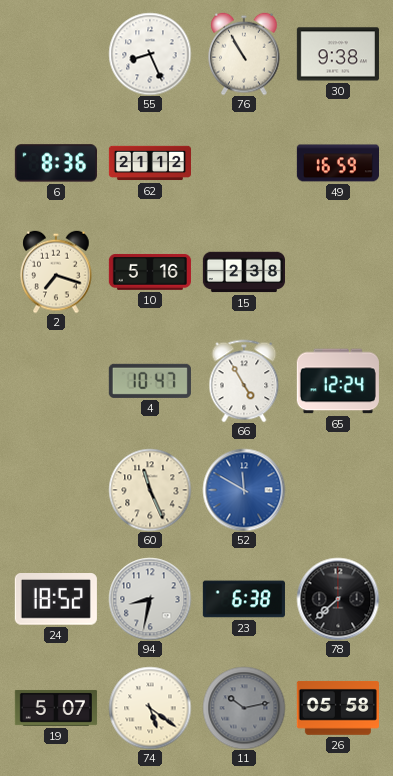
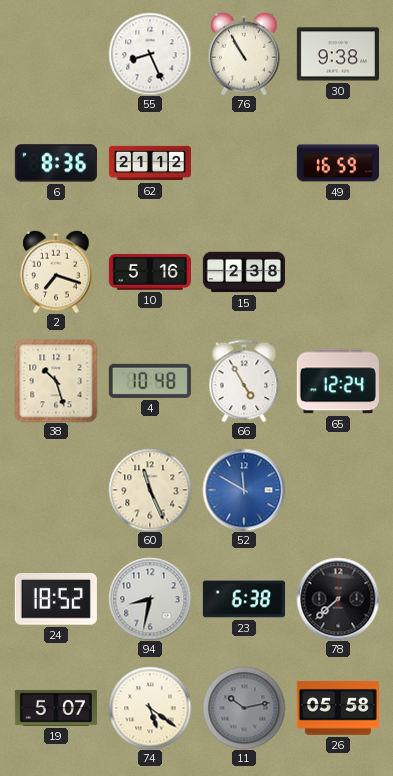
38: none -> 10:27 (56, 381)
4: 10:47 -> 10:48 (150, 381)
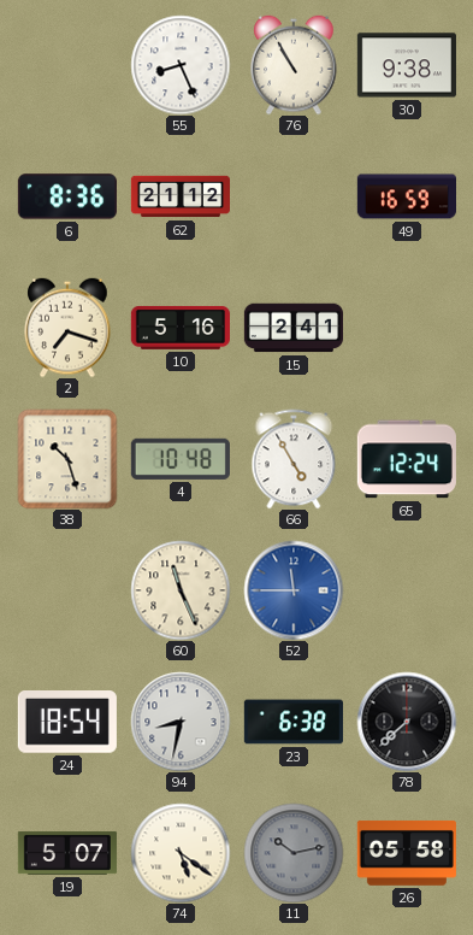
15: 2:38 -> 2:41 (292, 328)
52: 11:50 -> 11:45 (294, 590)
24: 18:52 -> 18:54 (67, 723)
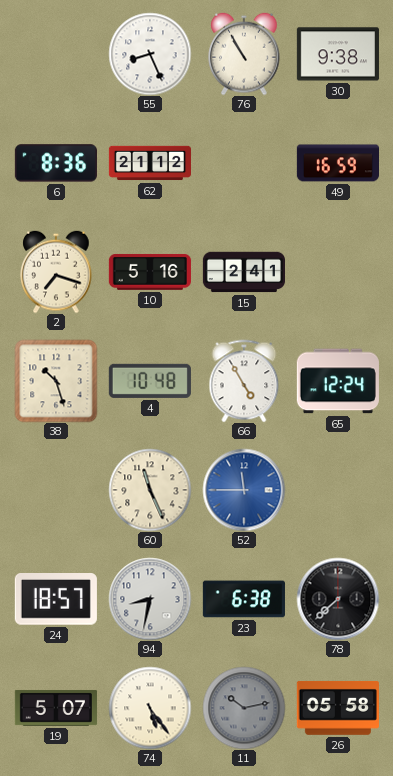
24: 18:54 -> 18:57 (56, 600)
74: 5:21 -> 5:24 (150, 708)
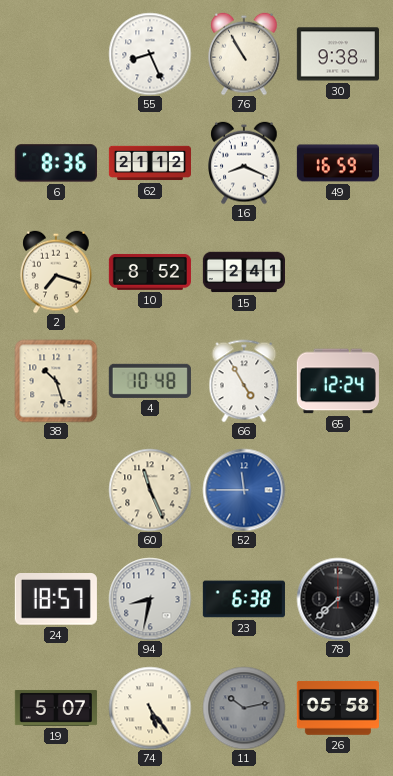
16: none -> 8:19 (244, 163)
10: 5:16 -> 8:52 (150, 272)
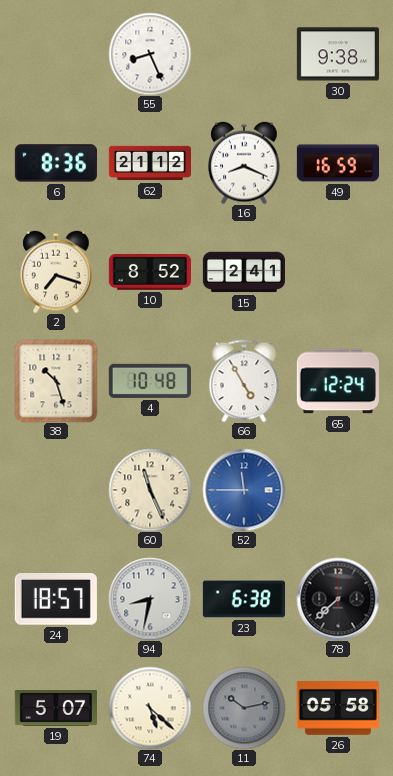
76: 10:55 -> none (244, 54)
74: 5:24 -> 5:22 (150, 708)
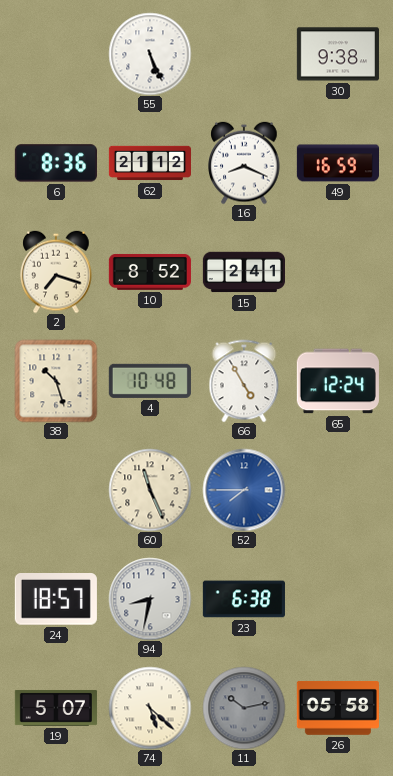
55: 8:26 -> 5:26 (150, 54)
52: 11:45 -> 7:45 (244, 490)
78: 7:38 -> none (338, 599)
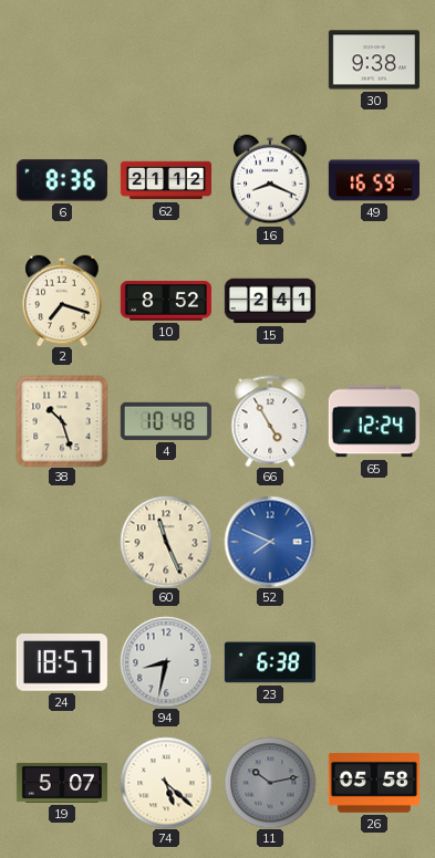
55: 5:26 -> none (150, 54)
52: 7:45 -> 7:49 (270, 542)
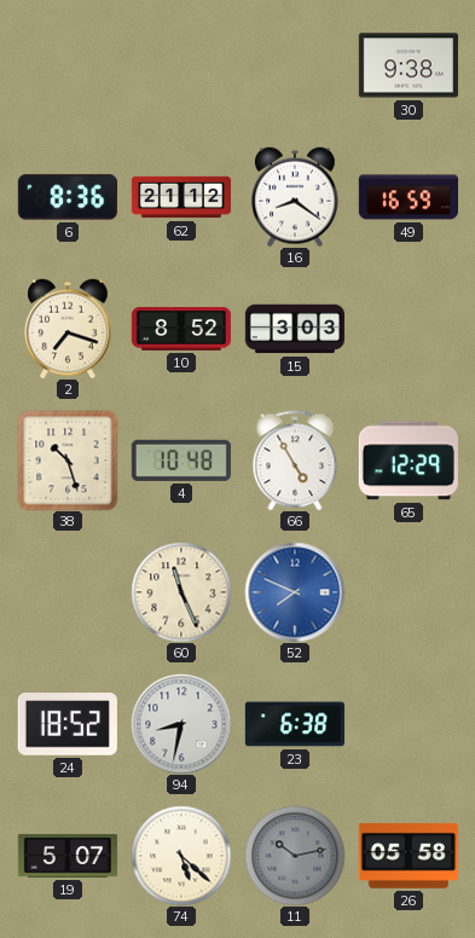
16: 8:19 -> 8:21 (295, 197)
15: 2:41 -> 3:03 (294, 329)
65: 12:24 -> 12:29 (409, 461)
24: 18:57 -> 18:52 (68, 725)
